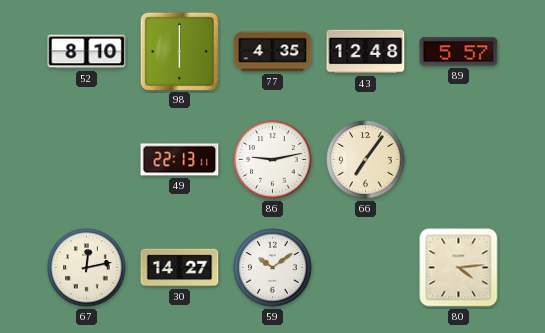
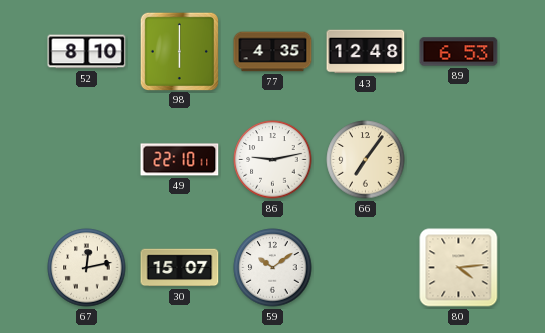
89: 5:57 -> 6:53 (459, 52)
49: 22:13 -> 22:10 (180, 160)
30: 14:27 -> 15:07 (180, 268)
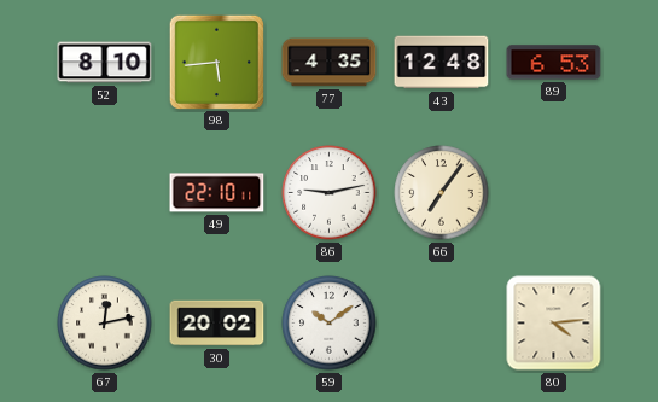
98: 6:00 -> 5:44 (216, 62)
30: 15:07 -> 20:02 (217, 324)
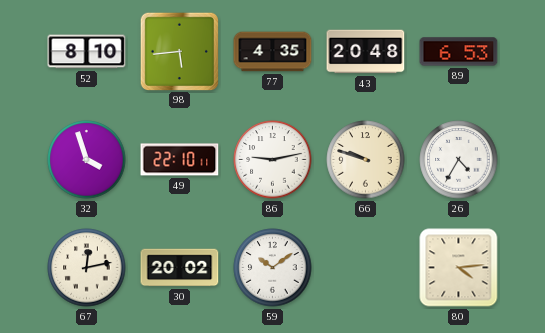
43: 12:48 -> 20:48 (366, 52)
32: none -> 3:57 (87, 160)
66: 7:06 -> 9:48 (366, 160)
26: none -> 4:35 (459, 160)
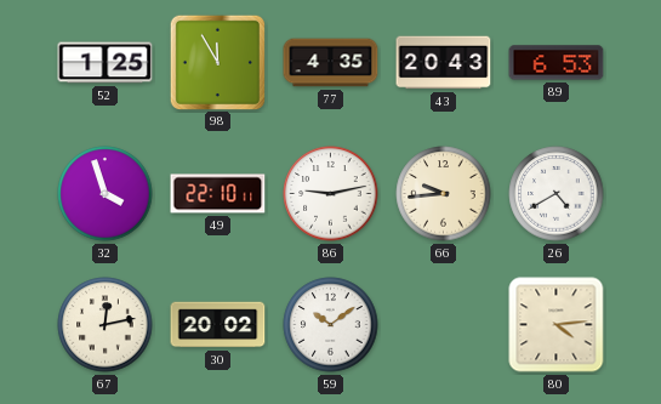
52: 8:10 -> 1:25 (106, 63)
98: 5:44 -> 11:55 (217, 62)
43: 20:48 -> 20:43 (444, 63)
66: 9:48 -> 9:44 (444, 194)
26: 4:35 -> 4:40 (557, 194)
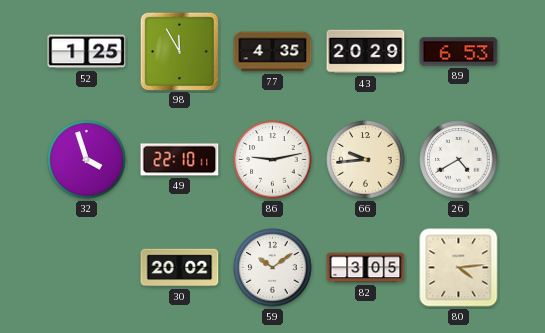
43: 20:43 -> 20:29 (366, 52)
67: 12:13 -> none (106, 325)
82: none -> 3:05 (366, 268)
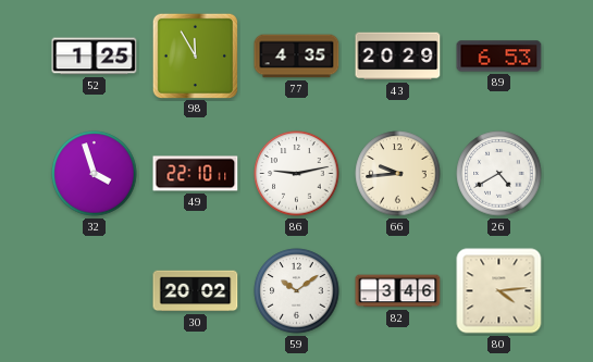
82: 3:05 -> 3:46 (398, 291)
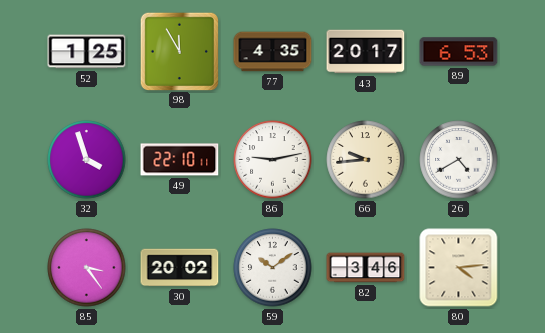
43: 20:29 -> 20:17 (366, 52)
85: none -> 3:24 (87, 268)
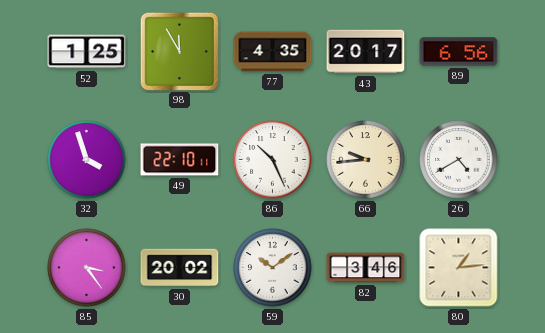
89: 6:53 -> 6:56 (459, 52)
86: 9:13 -> 10:26 (273, 160)
80: 4:14 -> 1:14 (459, 268)
